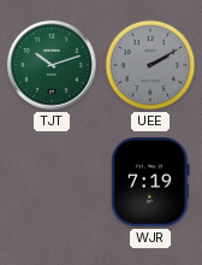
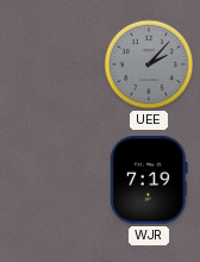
TJT: 10:12 -> none (52, 65)
UEE: 2:10 -> 2:07 (149, 64)
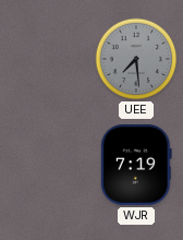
UEE: 2:07 -> 7:29 (136, 59)
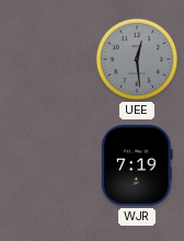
UEE: 7:29 -> 12:29 (137, 59)
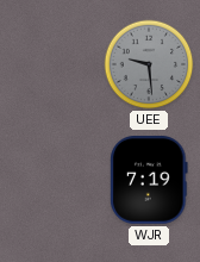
UEE: 12:29 -> 9:29 (149, 64)
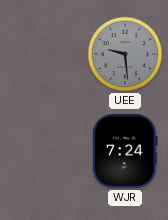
WJR: 7:19 -> 7:24 (125, 152)
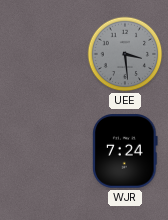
UEE: 9:29 -> 3:29 (125, 54)
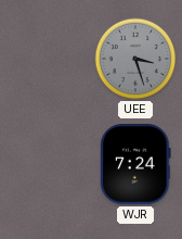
UEE: 3:29 -> 3:27 (135, 59)
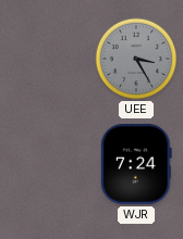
UEE: 3:27 -> 3:25 (136, 59)
